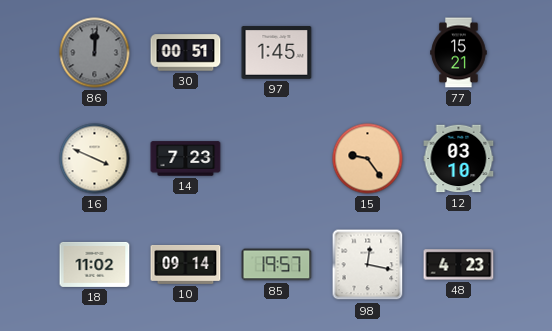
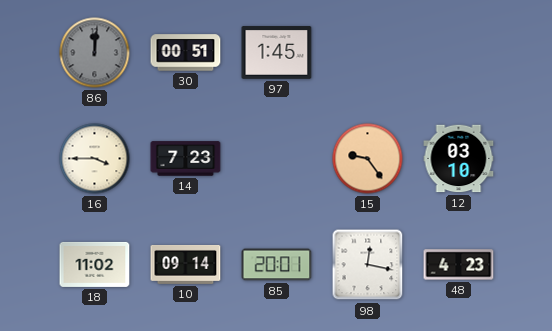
77: 15:21 -> none (459, 53)
16: 3:49 -> 3:45 (95, 159)
85: 19:57 -> 20:01 (277, 265)
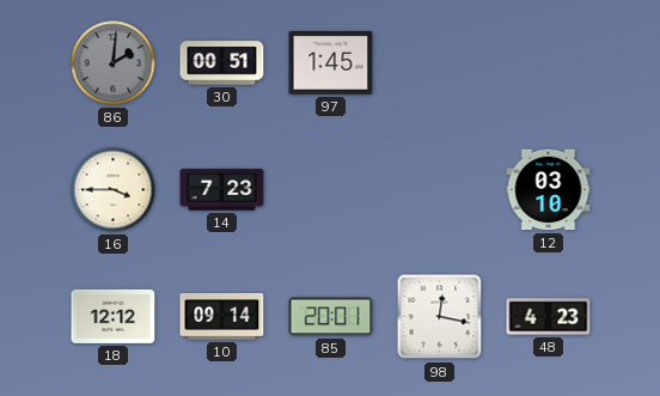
86: 12:01 -> 2:01 (114, 63)
15: 9:24 -> none (368, 159)
18: 11:02 -> 12:12 (114, 316)
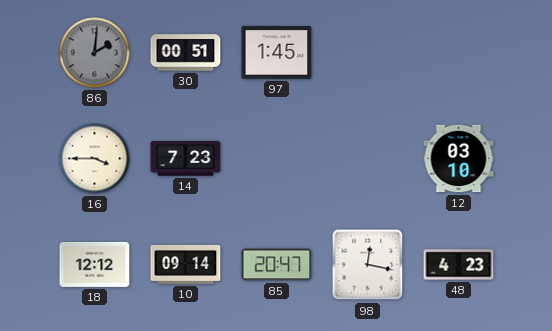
85: 20:01 -> 20:47 (277, 265)
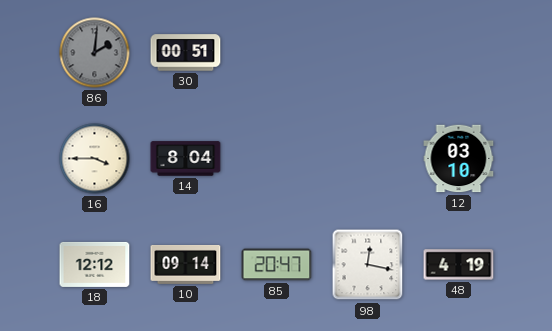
97: 1:45 -> none (277, 53)
14: 7:23 -> 8:04 (186, 159)
48: 4:23 -> 4:19 (459, 265)
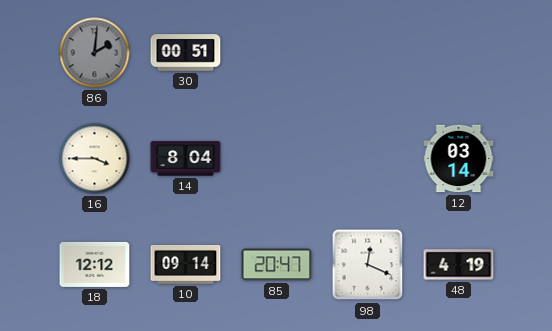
12: 03:10 -> 03:14 (459, 159)
98: 12:17 -> 12:19 (368, 265)
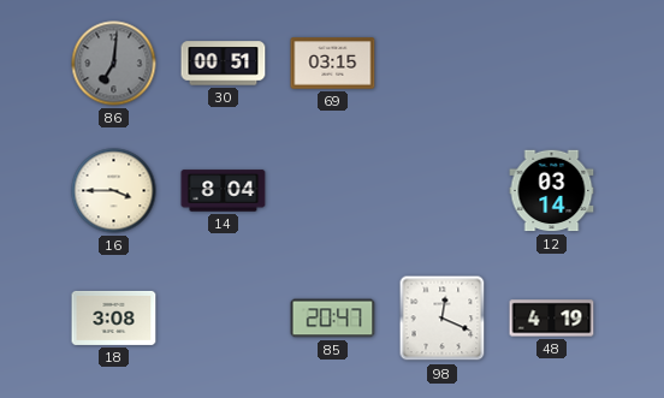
86: 2:01 -> 7:01 (114, 64)
69: none -> 03:15 (333, 64)
18: 12:12 -> 3:08 (114, 317)
10: 09:14 -> none (186, 264)
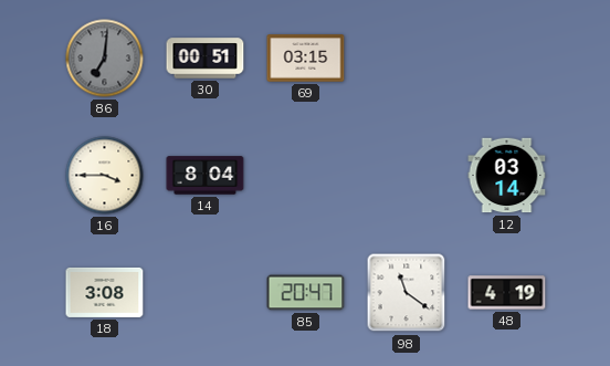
98: 12:19 -> 11:21 (407, 293)
